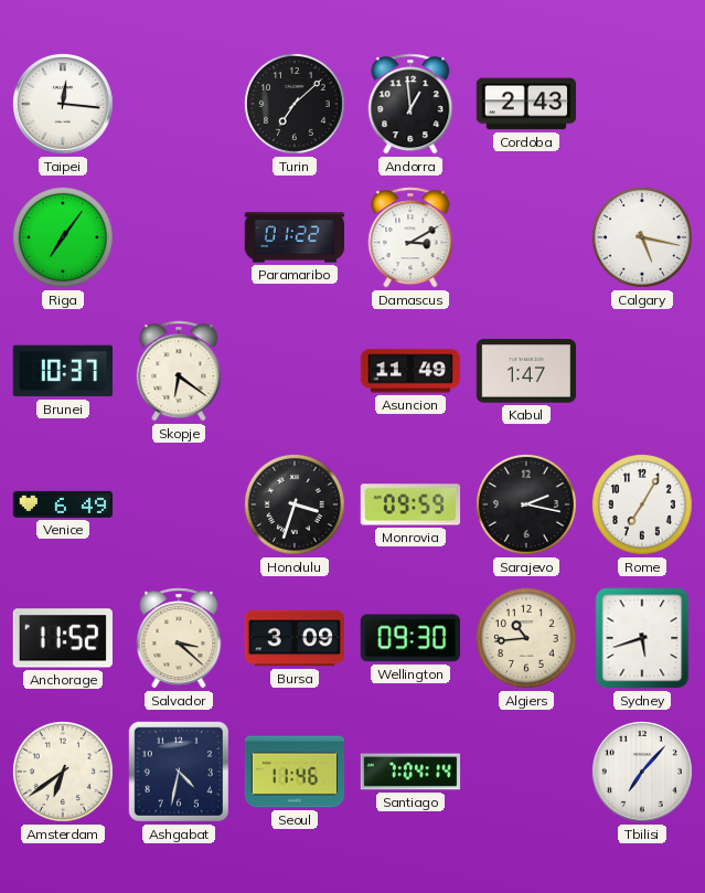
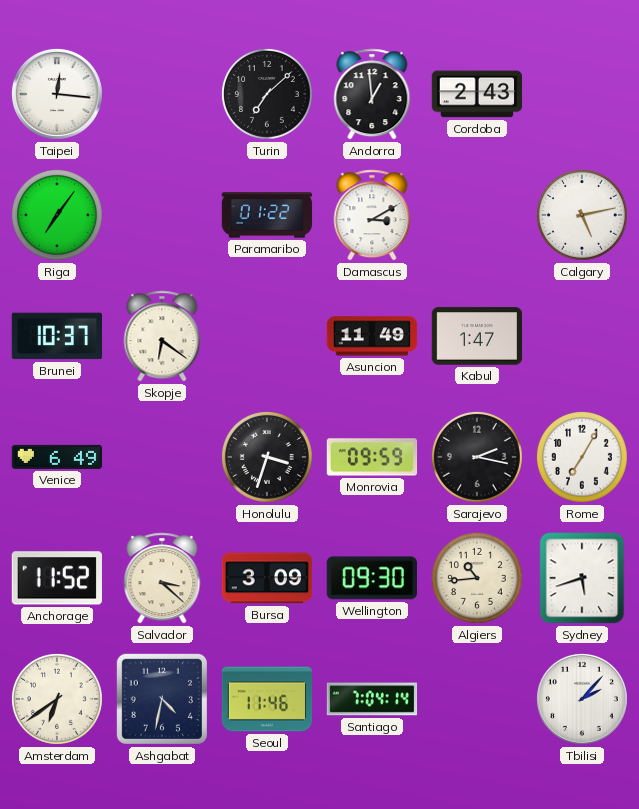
Calgary: 5:17 -> 5:13 (582, 215)
Tbilisi: 7:07 -> 2:07 (582, 699)
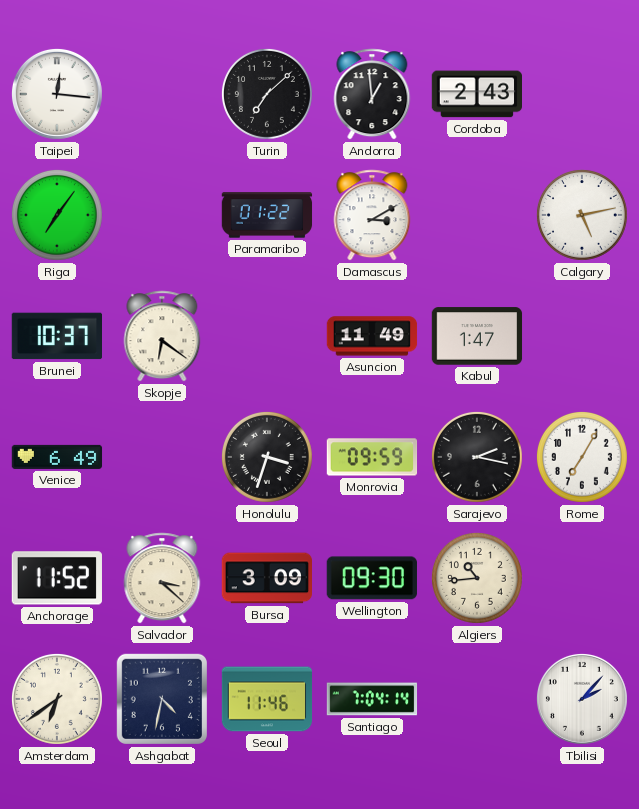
Sydney: 5:42 -> none (582, 578)
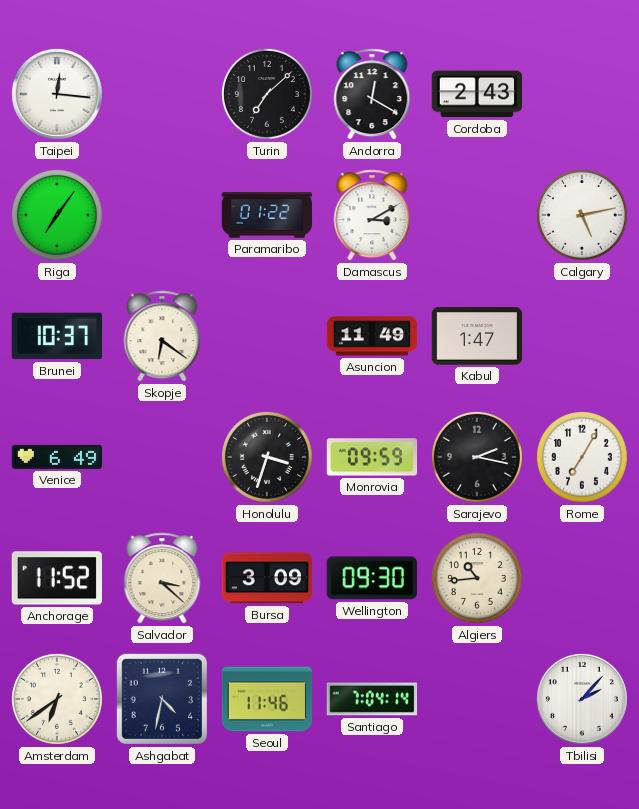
Andorra: 12:59 -> 12:20 (372, 94)
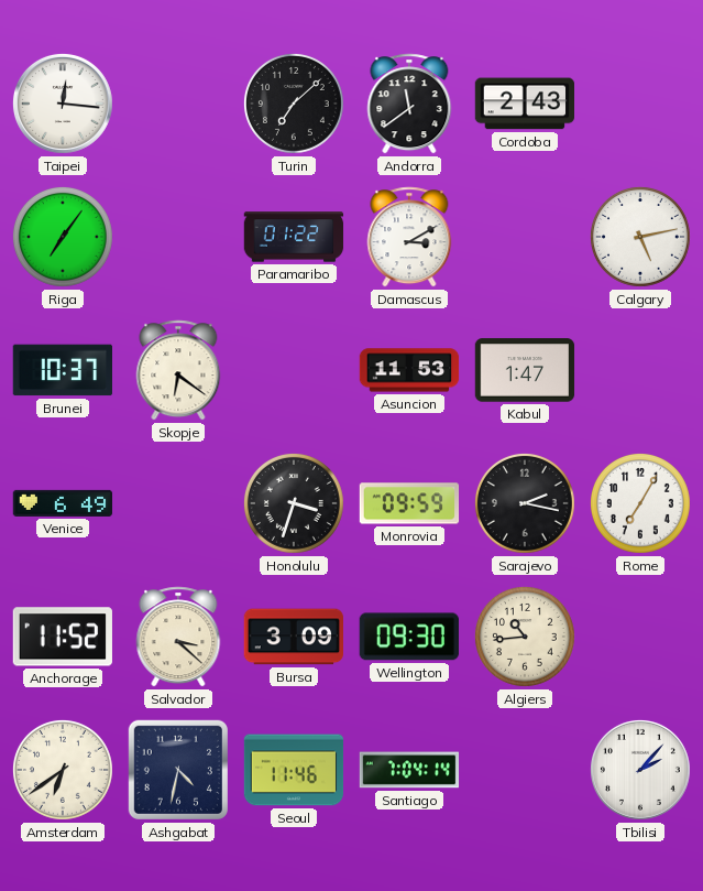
Andorra: 12:20 -> 11:39 (409, 104)
Asuncion: 11:49 -> 11:53 (409, 370)
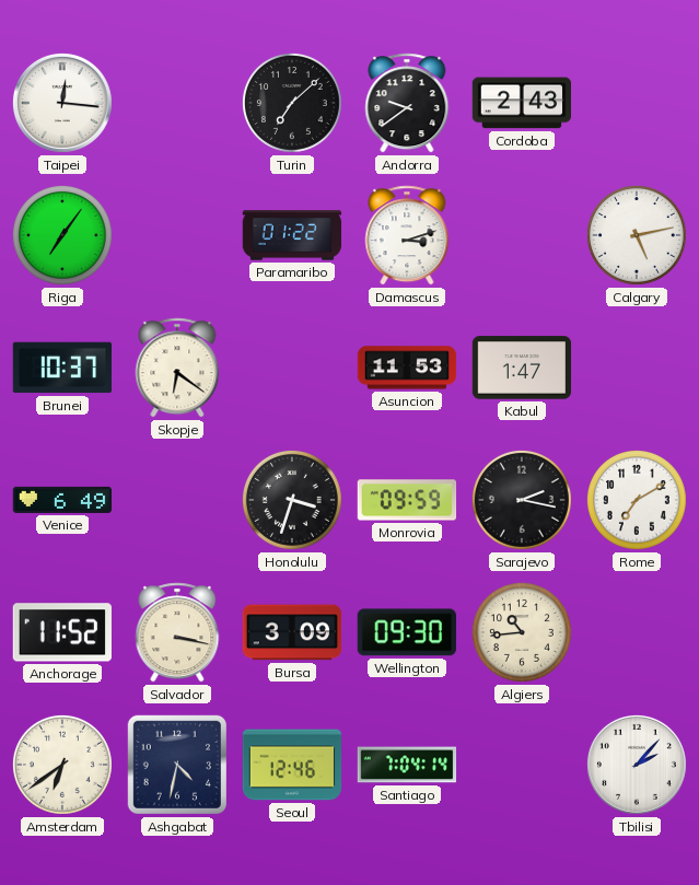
Andorra: 11:39 -> 9:39 (407, 103)
Damascus: 3:10 -> 3:12 (407, 235)
Rome: 7:05 -> 7:10 (637, 500)
Salvador: 3:22 -> 3:17 (177, 632)
Seoul: 11:46 -> 12:46 (292, 765)
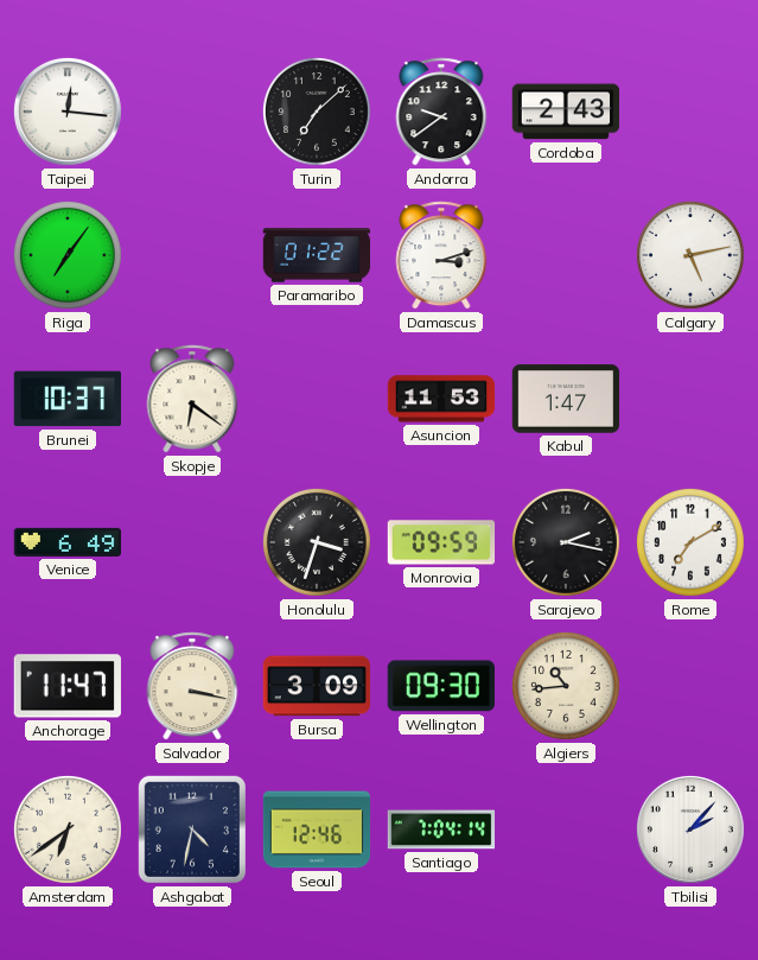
Anchorage: 11:52 -> 11:47 (68, 686)
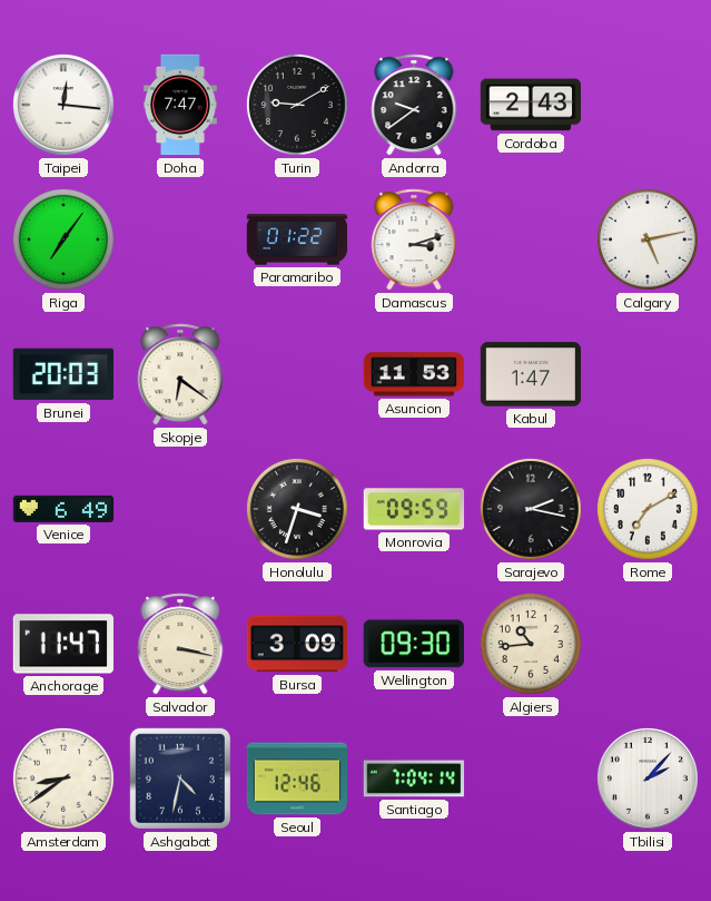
Doha: none -> 7:47 (180, 105)
Turin: 7:08 -> 9:10 (297, 105)
Brunei: 10:37 -> 20:03 (62, 374)
Amsterdam: 6:39 -> 8:39 (63, 778)
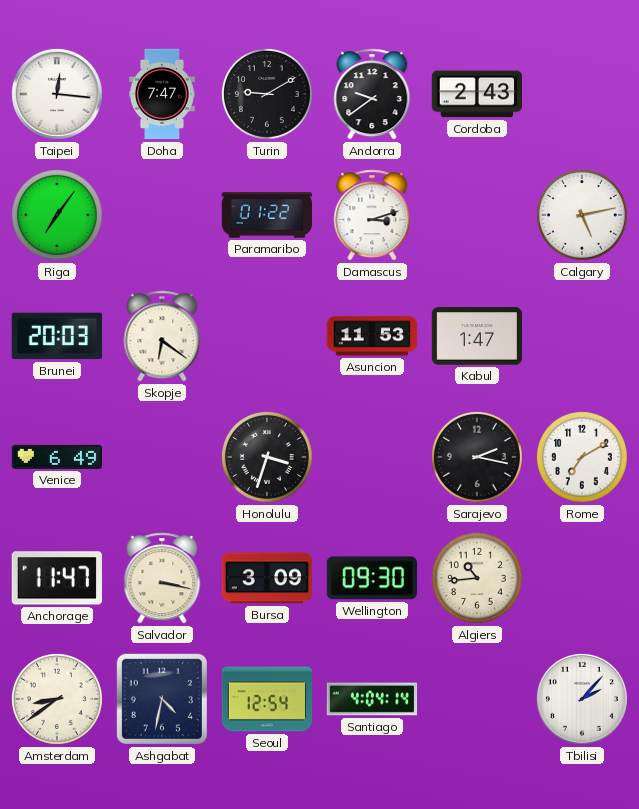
Monrovia: 09:59 -> none (414, 509)
Seoul: 12:46 -> 12:54 (267, 699)
Santiago: 7:04 -> 4:04 (372, 699)
